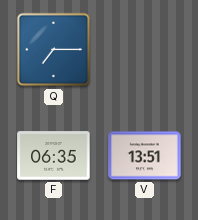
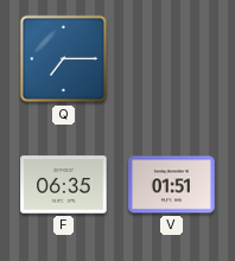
V: 13:51 -> 01:51 (172, 185)
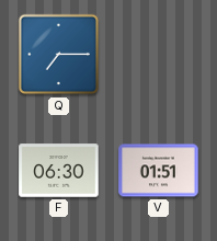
F: 06:35 -> 06:30 (59, 171)
